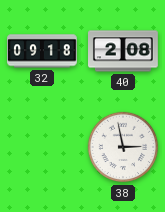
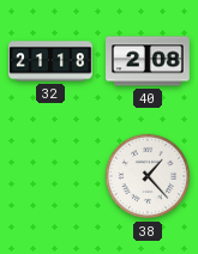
32: 09:18 -> 21:18 (52, 61)
38: 2:58 -> 1:23 (148, 176)
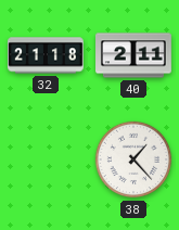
40: 2:08 -> 2:11 (135, 55)
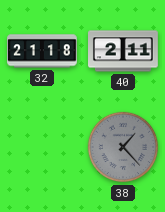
38 dial: white -> grey (123, 147)
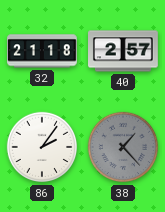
40: 2:11 -> 2:57 (124, 51)
86: none -> 2:06 (42, 147)
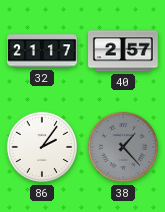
32: 21:18 -> 21:17 (43, 51)
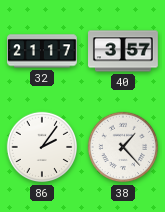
40: 2:57 -> 3:57 (124, 51)
38 dial: grey -> white (123, 147)
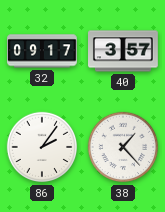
32: 21:17 -> 09:17 (43, 51)
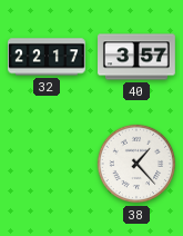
32: 09:17 -> 22:17 (48, 57)
86: 2:06 -> none (42, 147)
